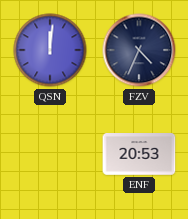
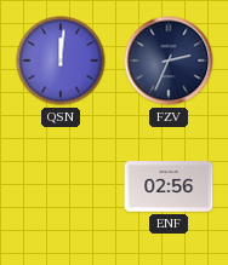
FZV: 4:34 -> 2:34 (169, 61)
ENF: 20:53 -> 02:56 (169, 186)
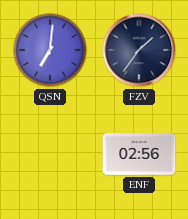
QSN: 12:01 -> 7:01 (50, 50)
FZV: 2:34 -> 1:36 (139, 50)
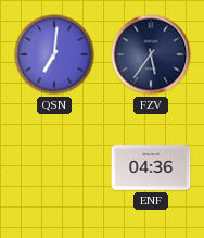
FZV: 1:36 -> 5:36 (151, 54)
ENF: 02:56 -> 04:36 (151, 167)
